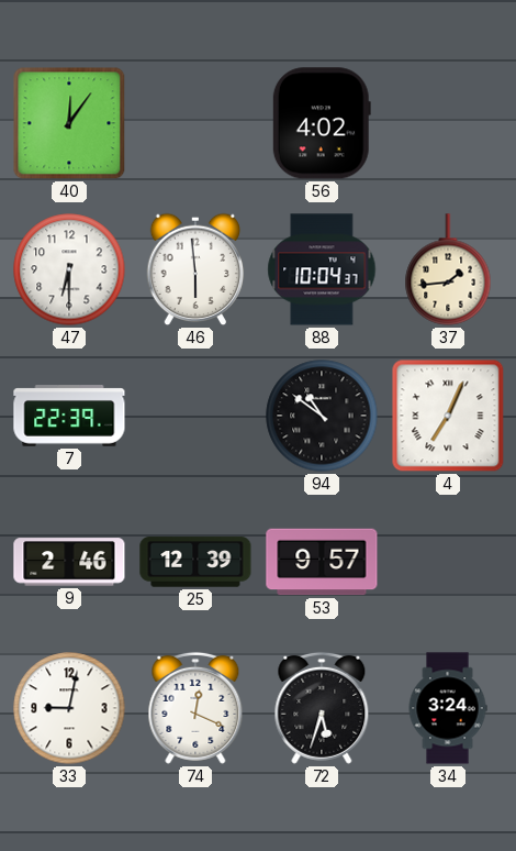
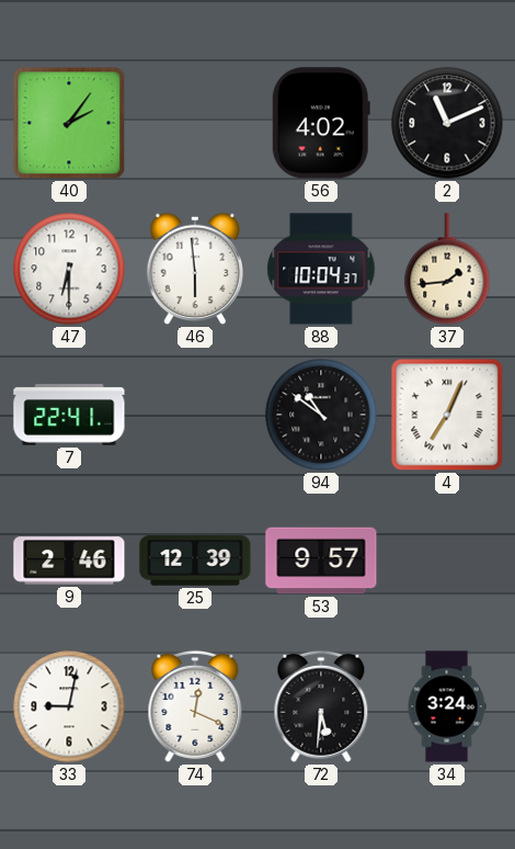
40: 12:06 -> 2:06 (69, 123)
2: none -> 11:11 (447, 123)
7: 22:39 -> 22:41 (69, 415)
72: 5:33 -> 5:31 (321, 706)
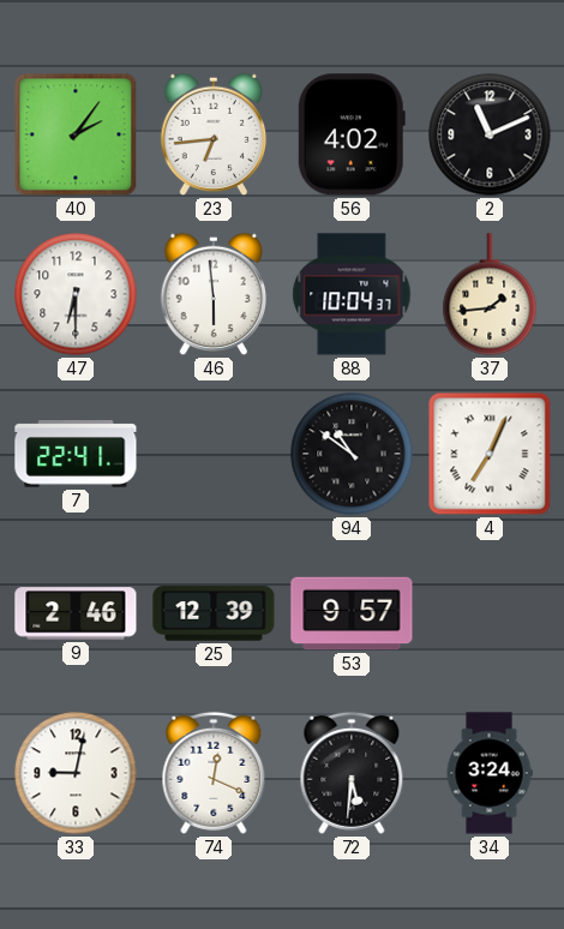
23: none -> 6:44 (214, 134)
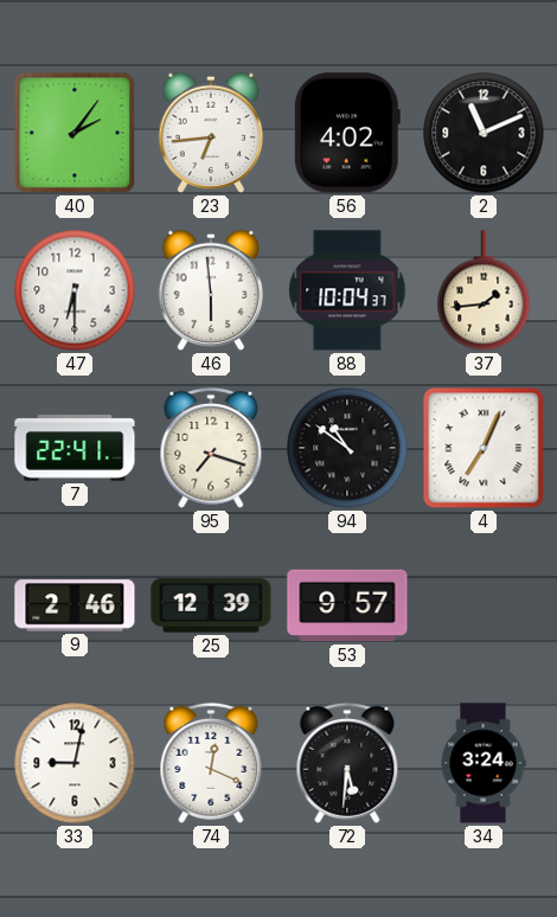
95: none -> 7:18 (211, 448)
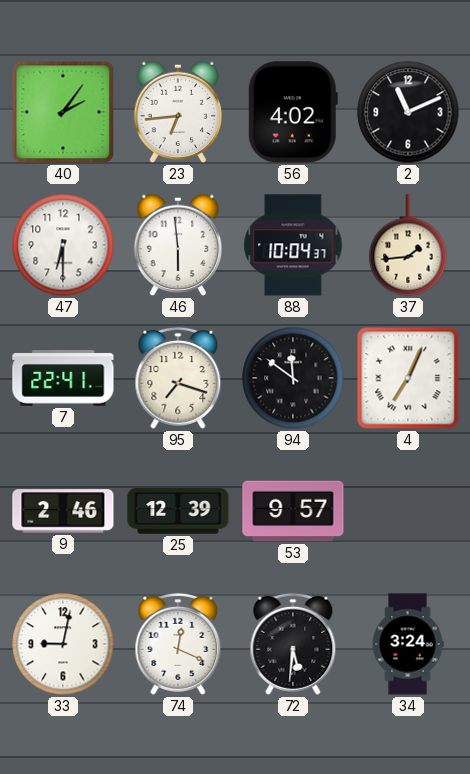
94: 10:51 -> 11:51 (293, 378)
